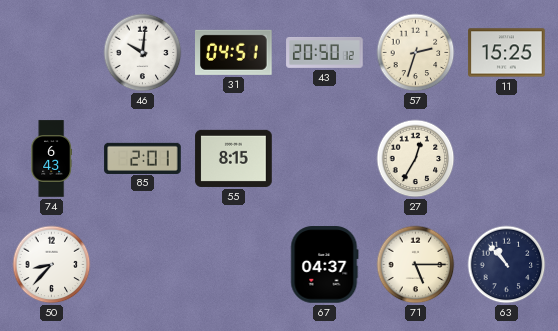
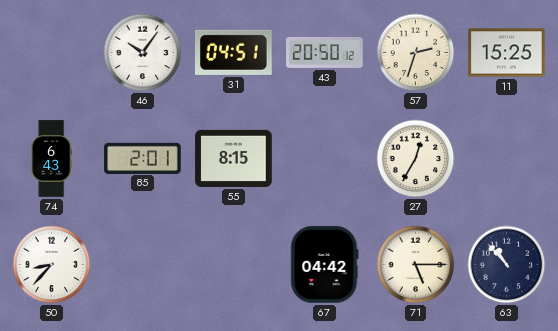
46: 10:01 -> 10:06 (143, 53)
67: 04:37 -> 04:42 (325, 265)
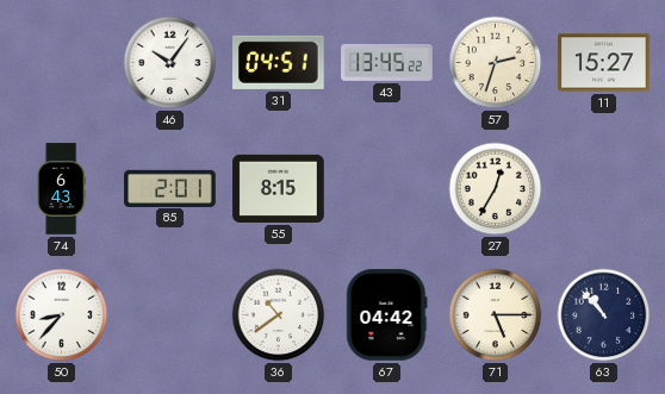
43: 20:50 -> 13:45 (387, 63)
11: 15:25 -> 15:27 (604, 63)
36: none -> 10:39 (279, 315)
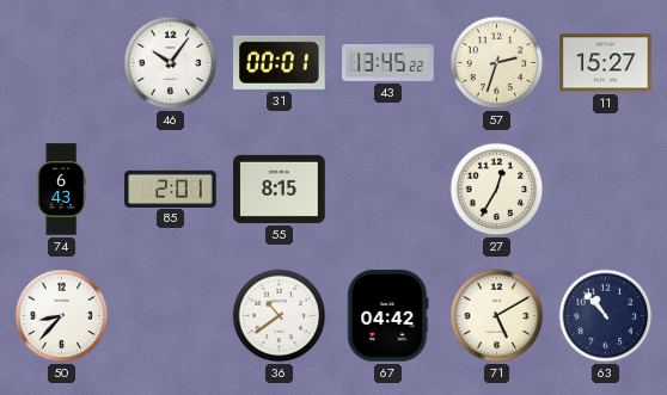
31: 04:51 -> 00:01 (280, 62)
71: 5:15 -> 5:10 (497, 316)
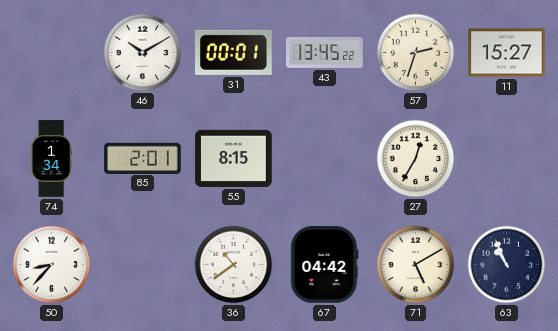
46: 10:06 -> 10:10 (143, 53)
74: 6:43 -> 1:34 (51, 159)
63: 10:53 -> 10:56 (507, 265)
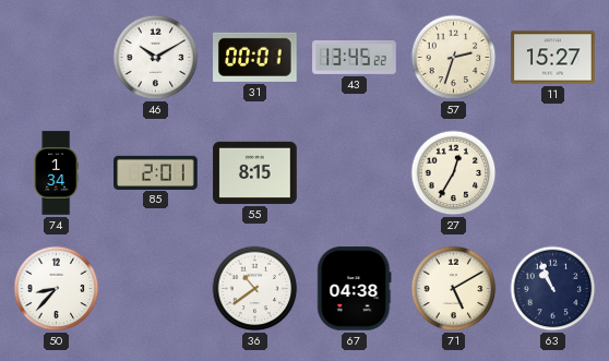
67: 04:42 -> 04:38 (355, 289)
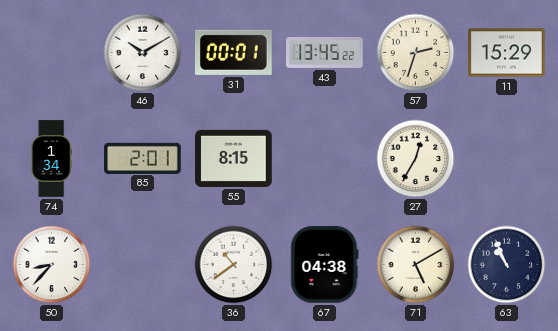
11: 15:27 -> 15:29 (507, 53)
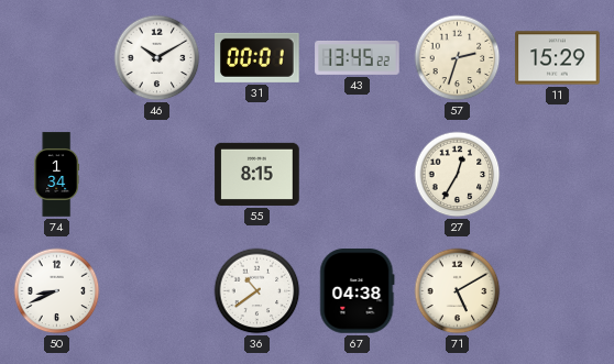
85: 2:01 -> none (143, 158)
50: 8:37 -> 8:41 (57, 291)
63: 10:56 -> none (507, 265)
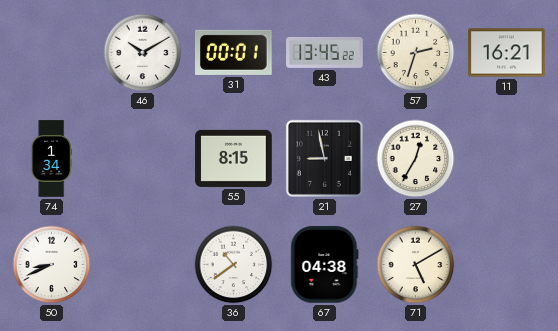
11: 15:29 -> 16:21 (507, 53)
21: none -> 8:58 (324, 158)
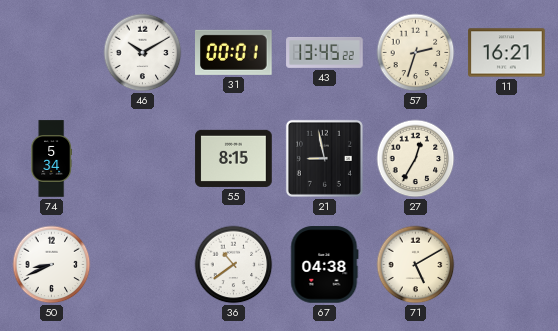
74: 1:34 -> 5:34 (51, 159)
